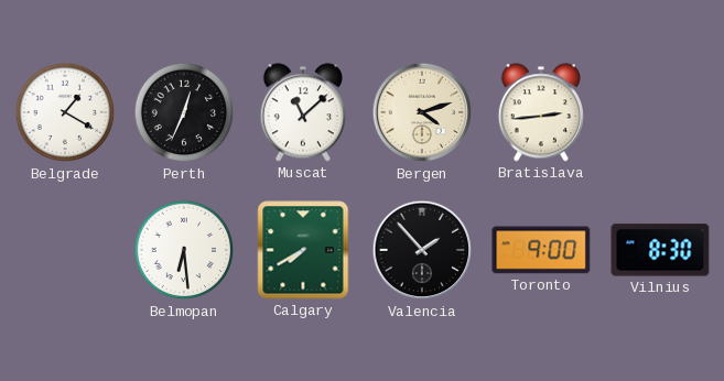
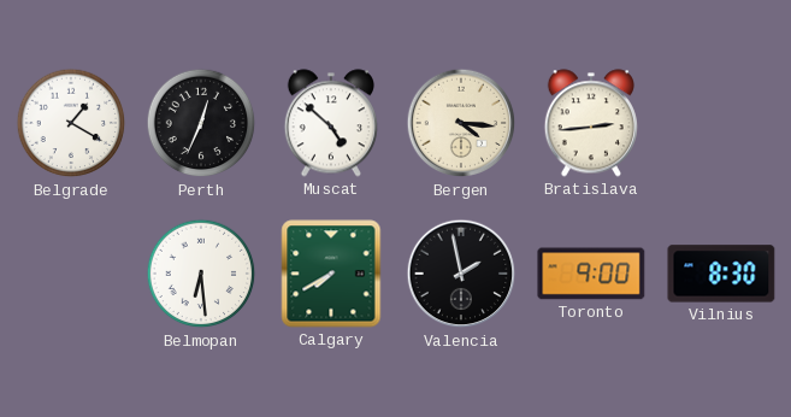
Muscat: 11:08 -> 4:52 (331, 123)
Bergen: 4:12 -> 4:16 (461, 123)
Valencia: 1:53 -> 1:58 (461, 274)
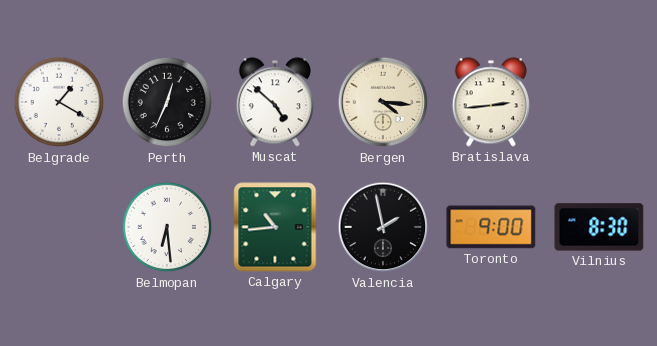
Calgary: 7:40 -> 10:44 (275, 227)
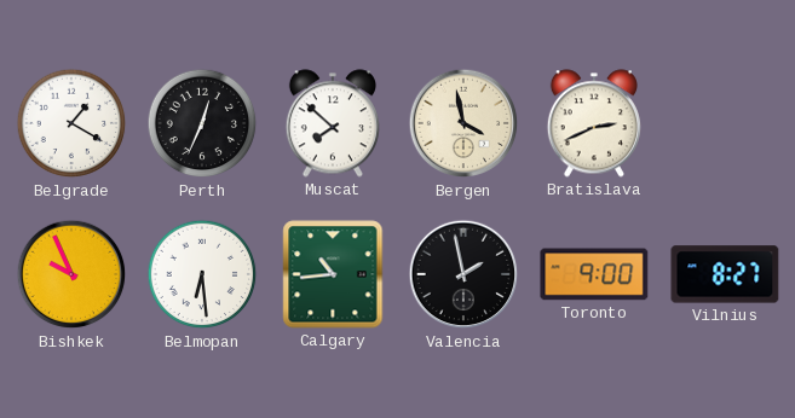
Muscat: 4:52 -> 7:52 (333, 123)
Bergen: 4:16 -> 3:58 (463, 123)
Bratislava: 2:44 -> 2:41 (594, 123)
Bishkek: none -> 9:56 (71, 274)
Vilnius: 8:30 -> 8:27 (725, 274)
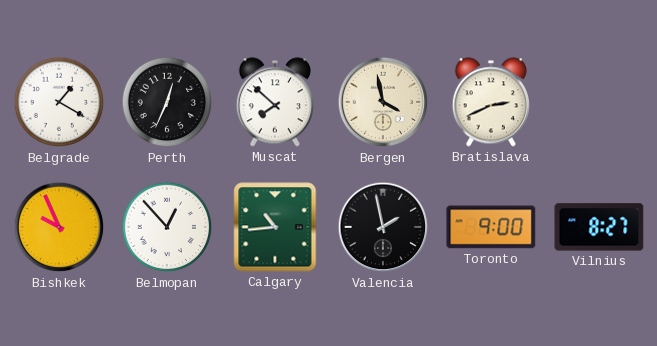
Belmopan: 6:29 -> 12:53 (167, 227)
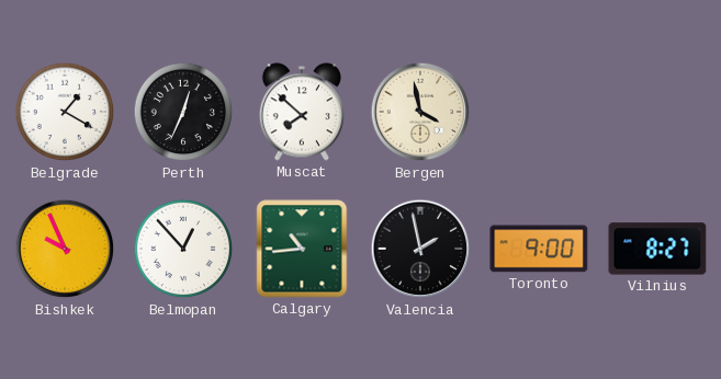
Bratislava: 2:41 -> none (491, 102)
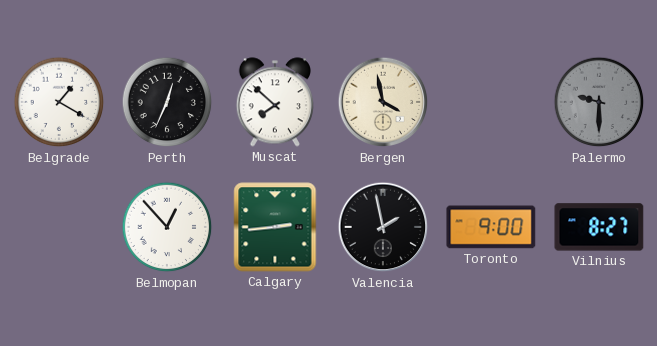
Palermo: none -> 9:30 (599, 102)
Bishkek: 9:56 -> none (65, 249)
Calgary: 10:44 -> 2:44 (275, 227)
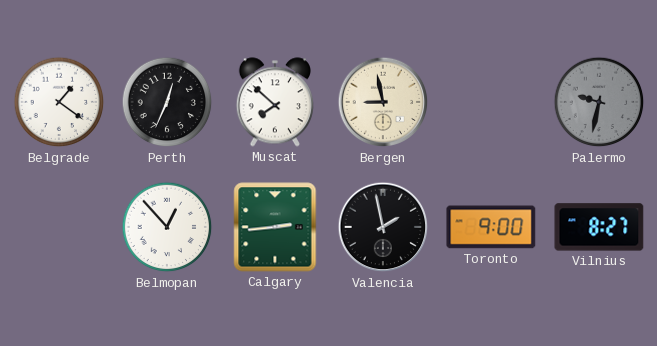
Belgrade: 1:20 -> 1:21 (59, 102)
Bergen: 3:58 -> 8:58 (383, 102)
Palermo: 9:30 -> 9:32 (599, 102)
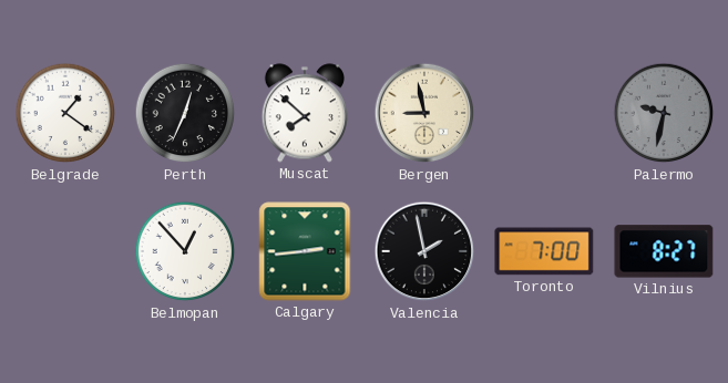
Toronto: 9:00 -> 7:00 (544, 251)
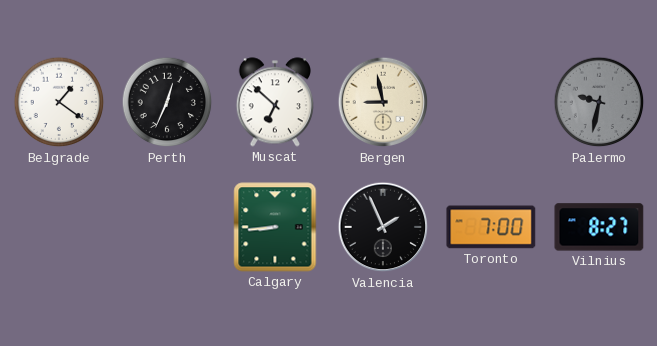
Muscat: 7:52 -> 6:52 (275, 102)
Belmopan: 12:53 -> none (185, 251)
Calgary: 2:44 -> 8:44 (275, 227)
Valencia: 1:58 -> 1:56 (383, 227)
